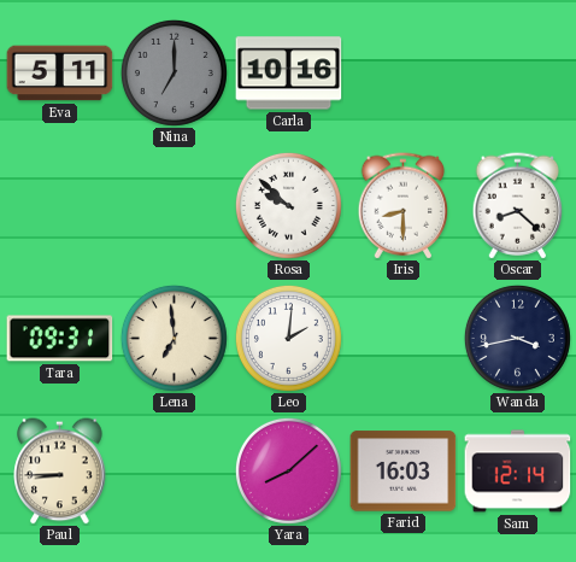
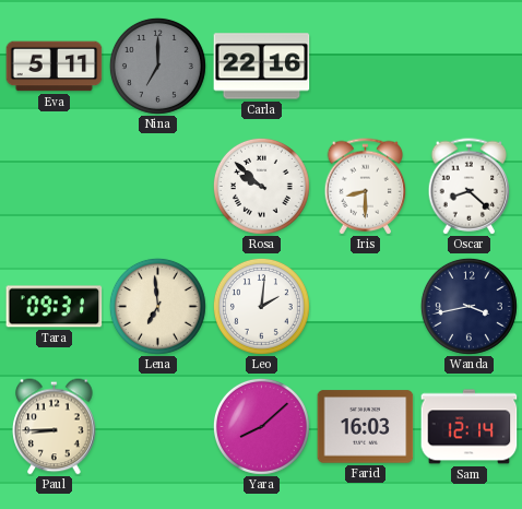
Carla: 10:16 -> 22:16 (262, 67)
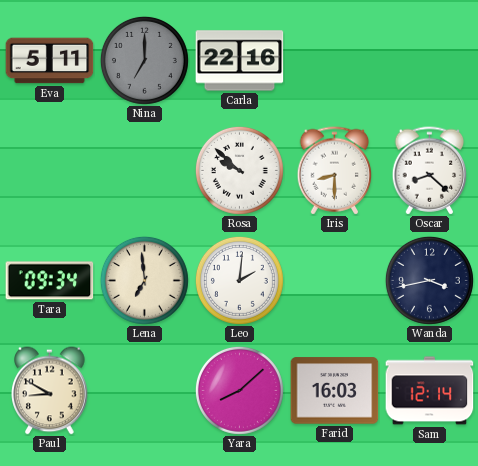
Tara: 09:31 -> 09:34 (50, 281)
Paul: 8:45 -> 8:50 (50, 391)
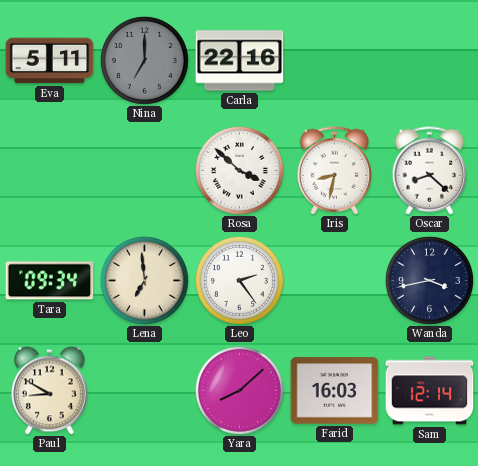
Rosa: 9:52 -> 3:52 (239, 170)
Iris: 8:30 -> 8:32 (335, 171)
Leo: 2:01 -> 2:24 (239, 280)
